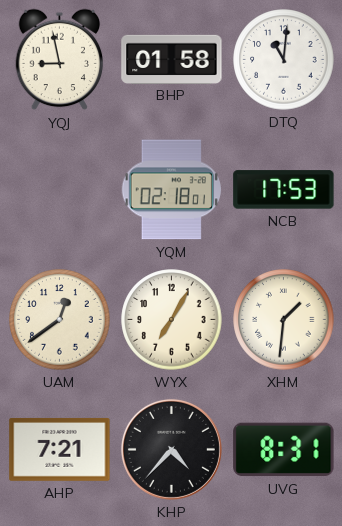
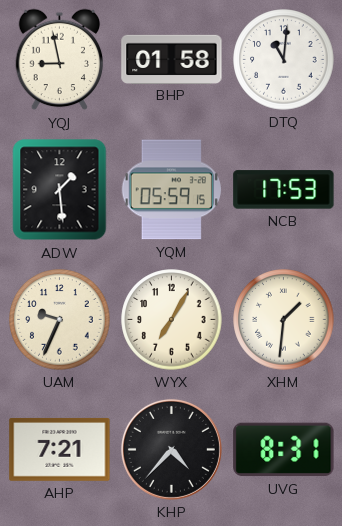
ADW: none -> 1:29 (60, 190)
YQM: 02:18 -> 05:59 (171, 190)
UAM: 12:39 -> 9:34 (60, 320)
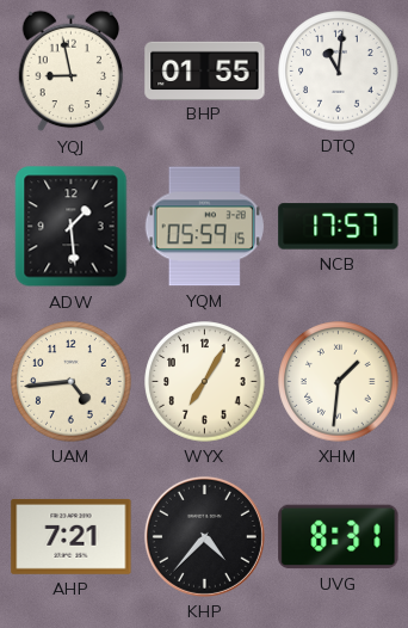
BHP: 01:58 -> 01:55 (205, 70)
NCB: 17:53 -> 17:57 (339, 227)
UAM: 9:34 -> 4:44 (72, 382)
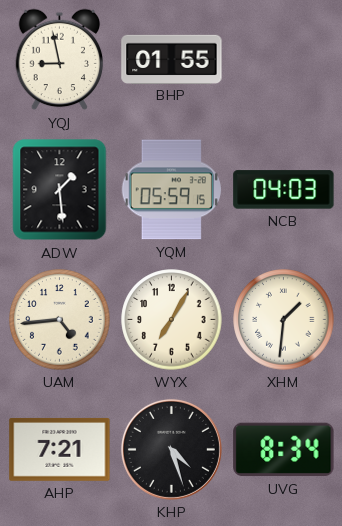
DTQ: 11:01 -> none (339, 72)
NCB: 17:57 -> 04:03 (284, 190)
KHP: 4:37 -> 4:27 (171, 449)
UVG: 8:31 -> 8:34 (284, 450)
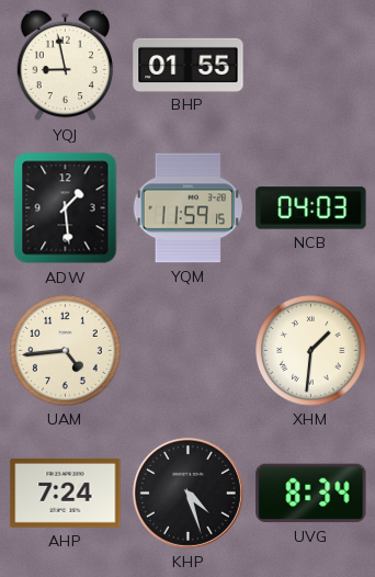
YQM: 05:59 -> 11:59 (187, 208)
WYX: 7:05 -> none (172, 320)
AHP: 7:21 -> 7:24 (66, 493)
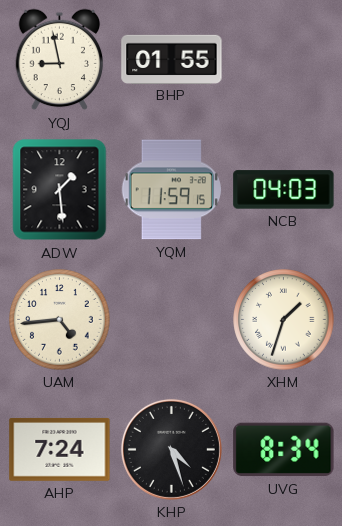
XHM: 1:31 -> 1:33 (284, 320)
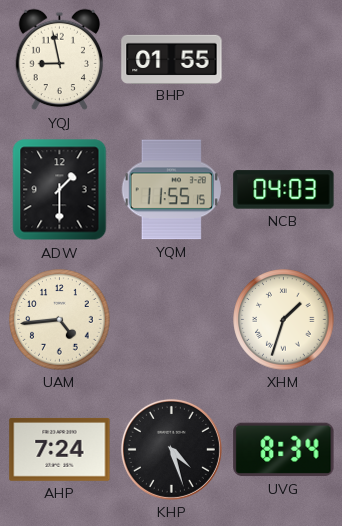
ADW: 1:29 -> 1:30 (60, 190)
YQM: 11:59 -> 11:55 (171, 190)
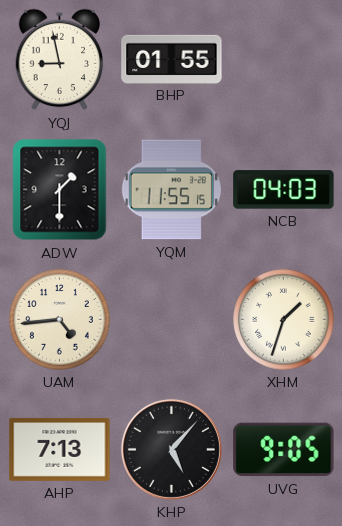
AHP: 7:24 -> 7:13 (60, 449)
KHP: 4:27 -> 5:07 (171, 449)
UVG: 8:34 -> 9:05 (284, 450)
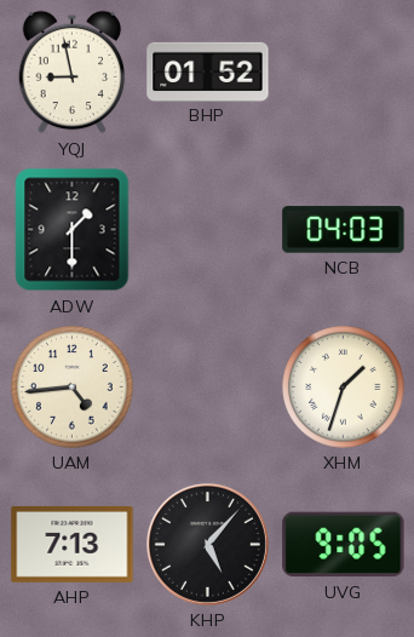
BHP: 01:55 -> 01:52 (208, 71)
YQM: 11:55 -> none (171, 190)
